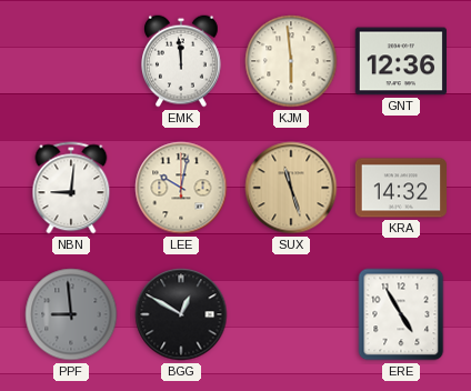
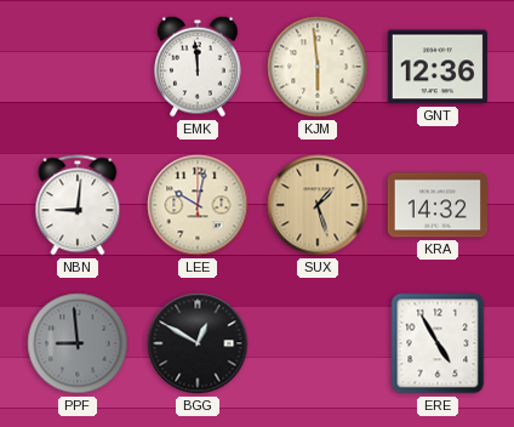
SUX: 11:27 -> 1:27 (318, 205)
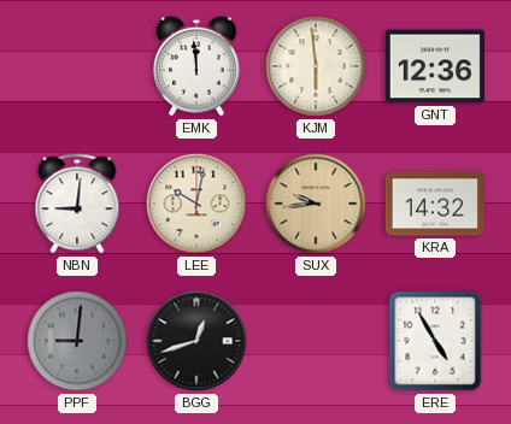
SUX: 1:27 -> 9:44 (316, 204)
PPF: 8:59 -> 9:01 (77, 341)
BGG: 12:50 -> 12:42 (196, 341)
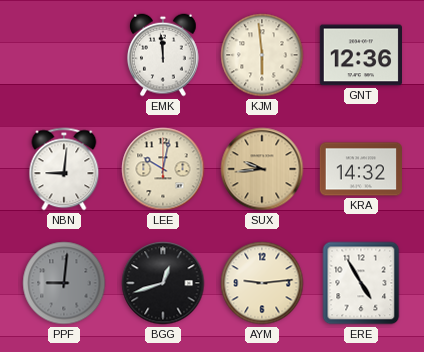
AYM: none -> 9:14 (262, 283)
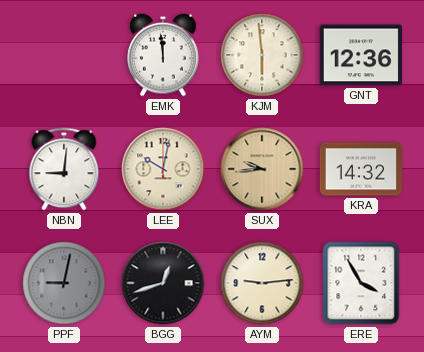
PPF: 9:01 -> 9:02 (64, 283)
ERE: 4:55 -> 3:55 (361, 283)
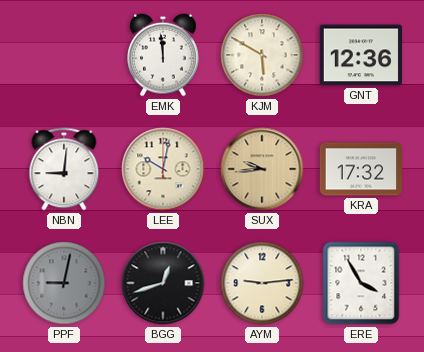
KJM: 5:59 -> 5:50 (262, 55)
KRA: 14:32 -> 17:32 (361, 169)
